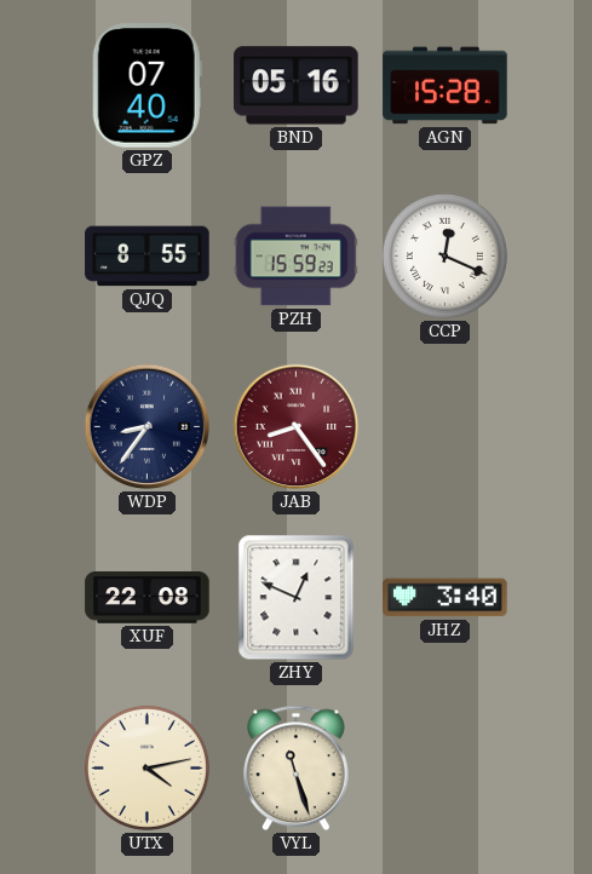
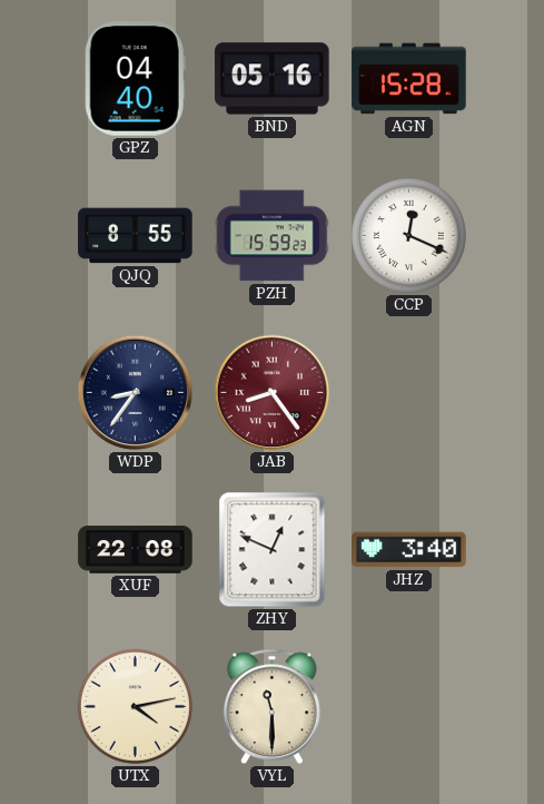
GPZ: 07:40 -> 04:40 (135, 79)
VYL: 11:27 -> 11:30 (271, 707)
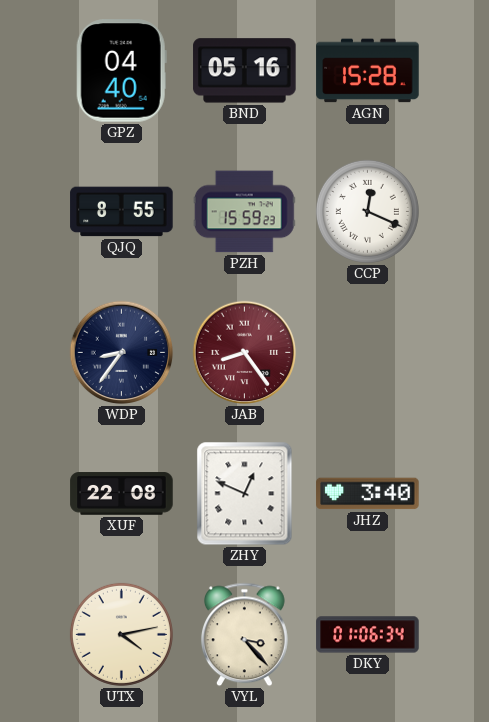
VYL: 11:30 -> 3:23 (244, 635)
DKY: none -> 01:06 (368, 635)
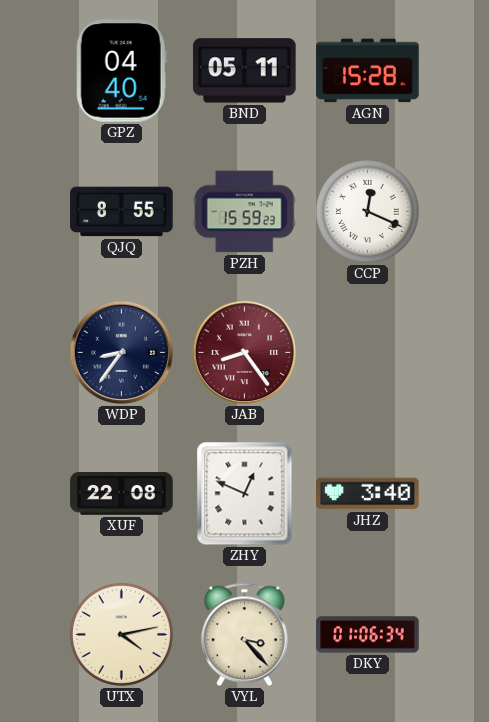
BND: 05:16 -> 05:11 (245, 71)
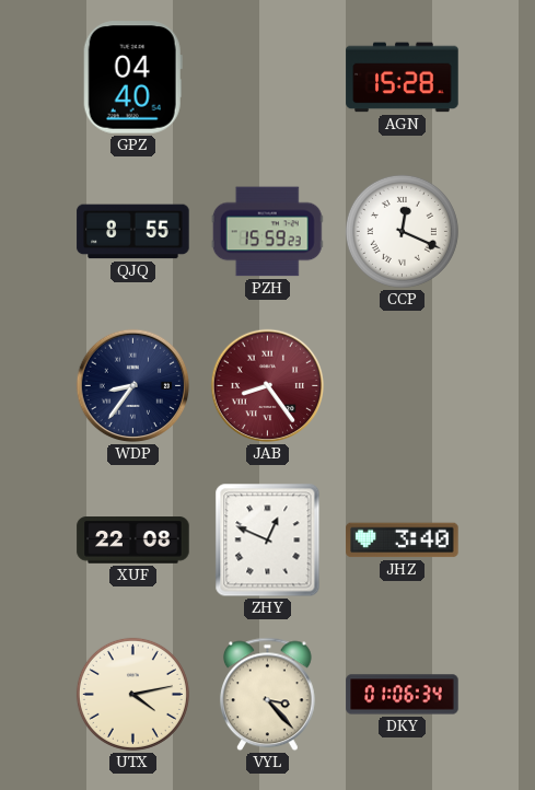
BND: 05:11 -> none (245, 71)
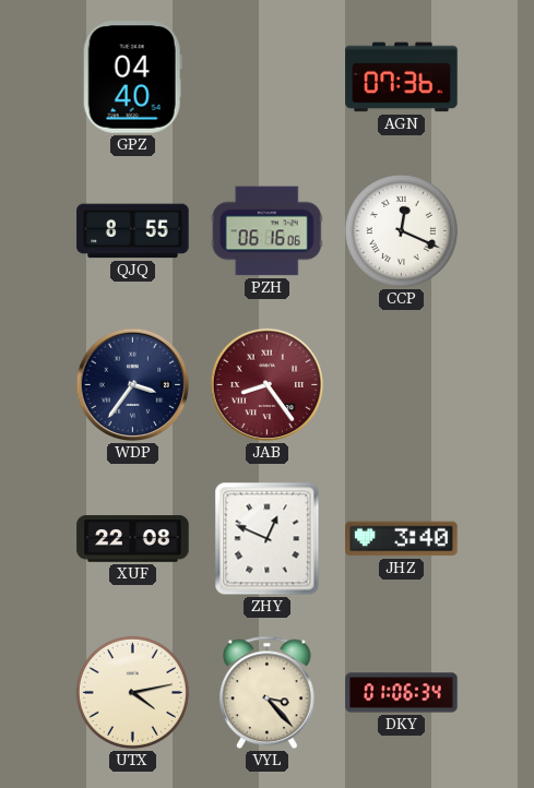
AGN: 15:28 -> 07:36 (402, 77)
PZH: 15:59 -> 06:16 (266, 231)
WDP: 8:36 -> 3:36 (133, 385)
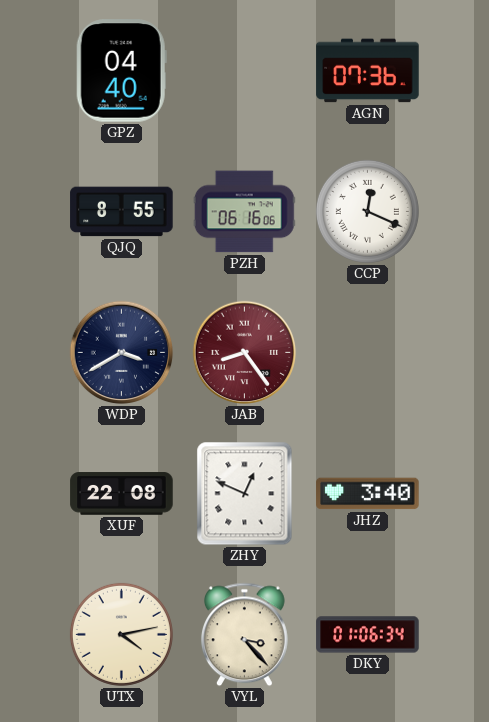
WDP: 3:36 -> 3:40 (122, 353)
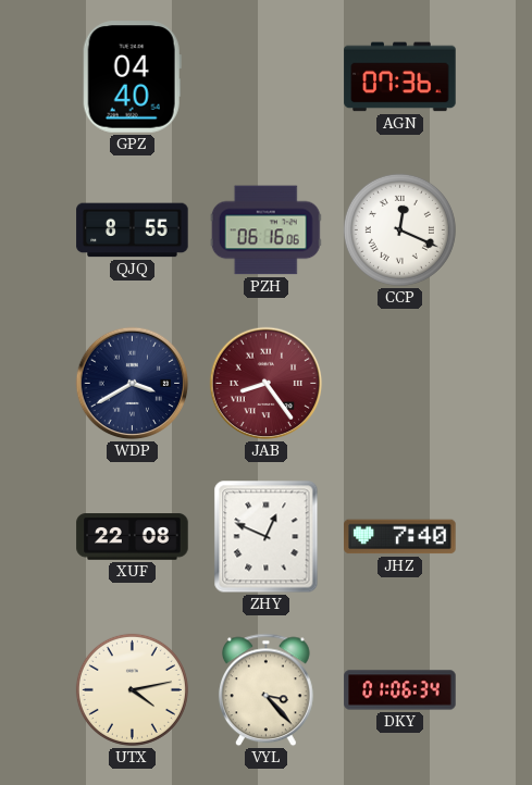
JHZ: 3:40 -> 7:40 (400, 537)
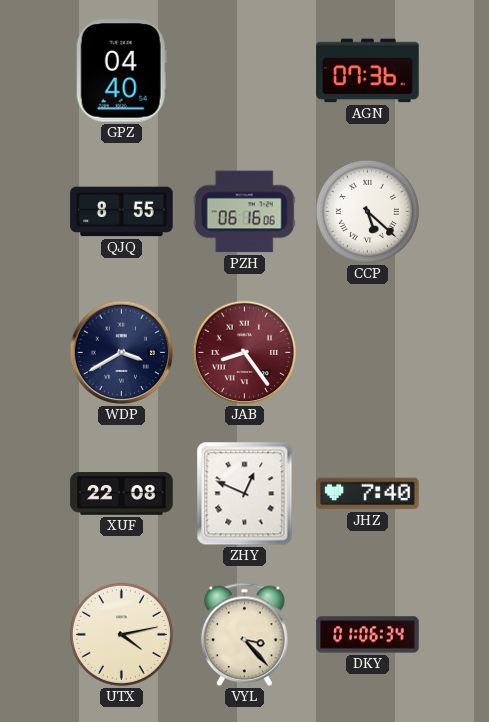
CCP: 12:19 -> 5:22 (367, 211)
